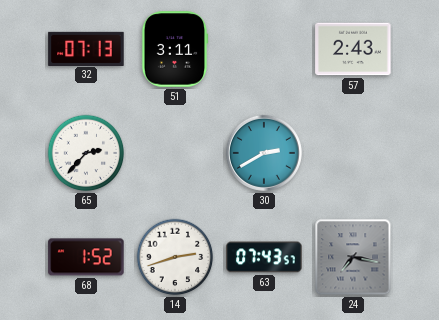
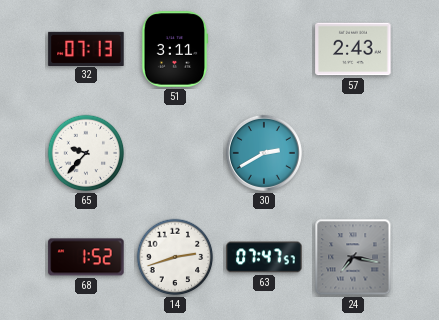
65: 2:37 -> 9:37 (86, 153)
63: 07:43 -> 07:47 (264, 257)
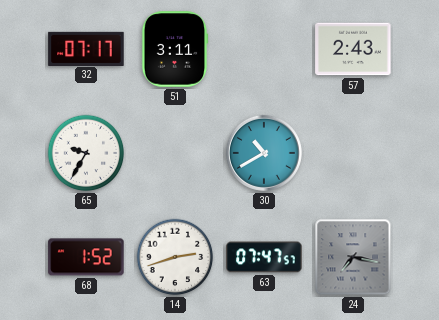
32: 07:13 -> 07:17 (86, 48)
65: 9:37 -> 9:35 (86, 153)
30: 2:40 -> 10:40 (264, 153)
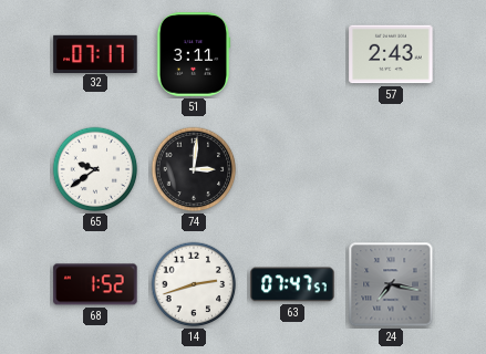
65: 9:35 -> 9:39 (95, 169)
74: none -> 3:01 (194, 169)
30: 10:40 -> none (264, 153)
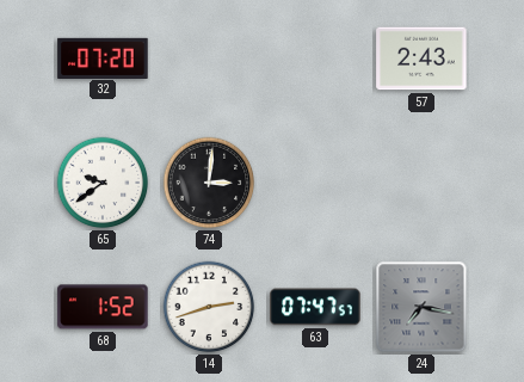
32: 07:17 -> 07:20 (103, 57)
51: 3:11 -> none (194, 54)
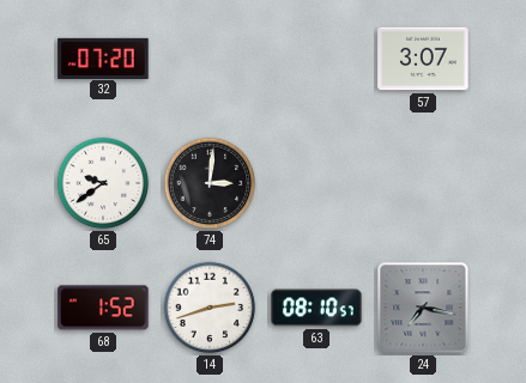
57: 2:43 -> 3:07 (423, 59)
63: 07:47 -> 08:10 (316, 308)
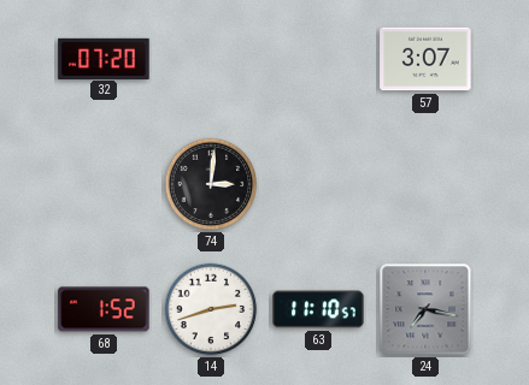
65: 9:39 -> none (103, 183)
63: 08:10 -> 11:10 (318, 309)
